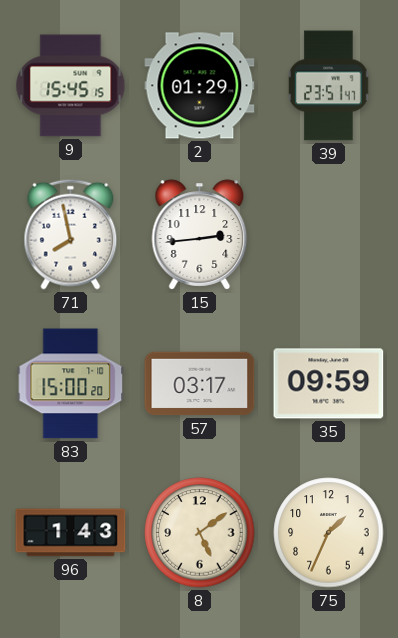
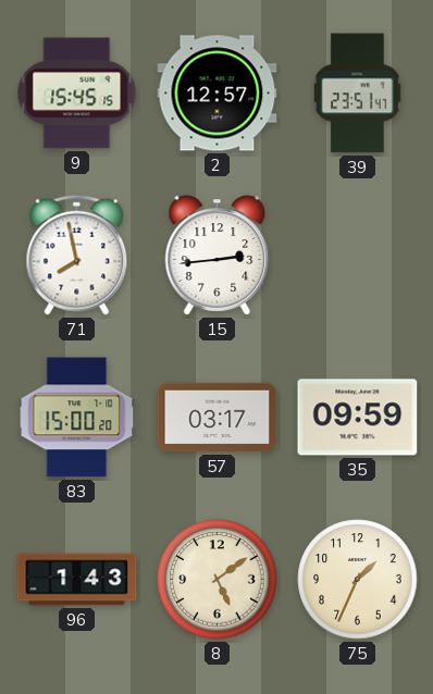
2: 01:29 -> 12:57 (218, 94)
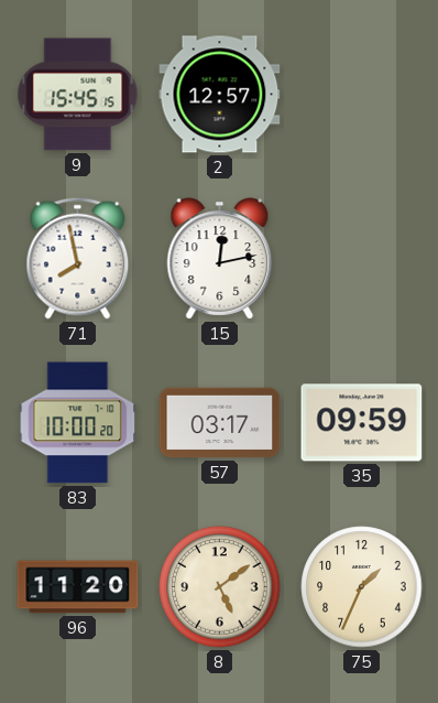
39: 23:51 -> none (358, 94)
15: 2:44 -> 12:13 (220, 259)
83: 15:00 -> 10:00 (78, 423)
96: 1:43 -> 11:20 (78, 587)
